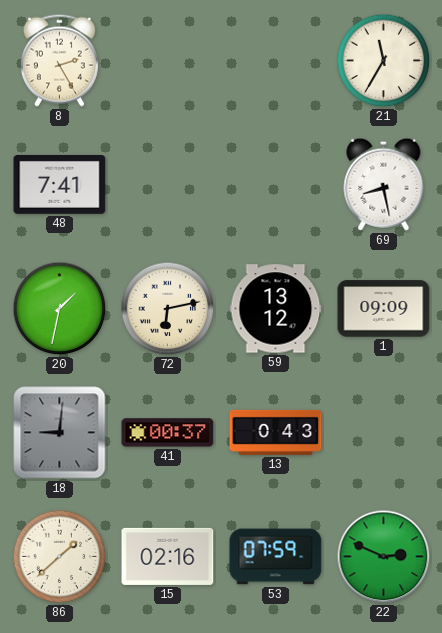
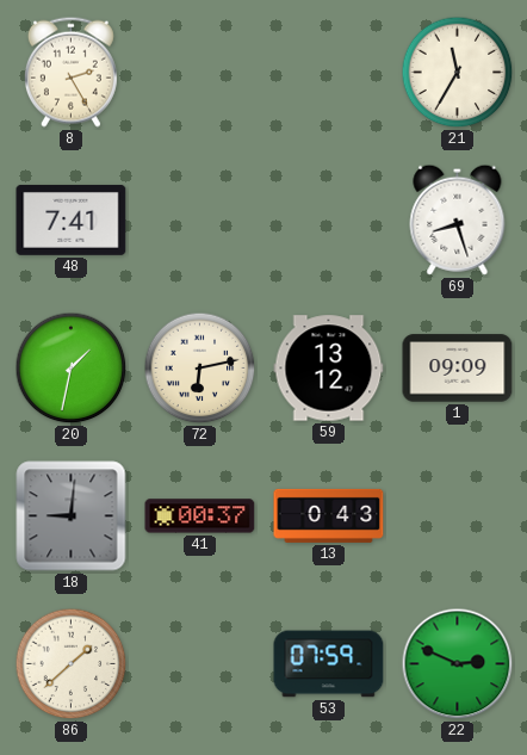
69: 8:28 -> 8:27 (458, 219)
15: 02:16 -> none (168, 556)
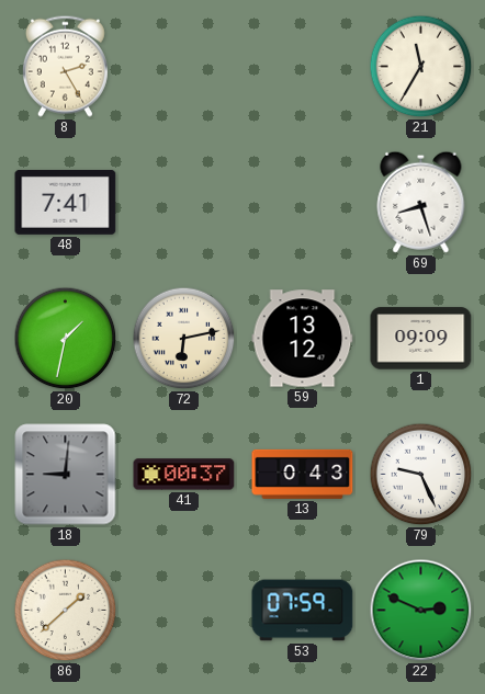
79: none -> 9:26 (421, 475)
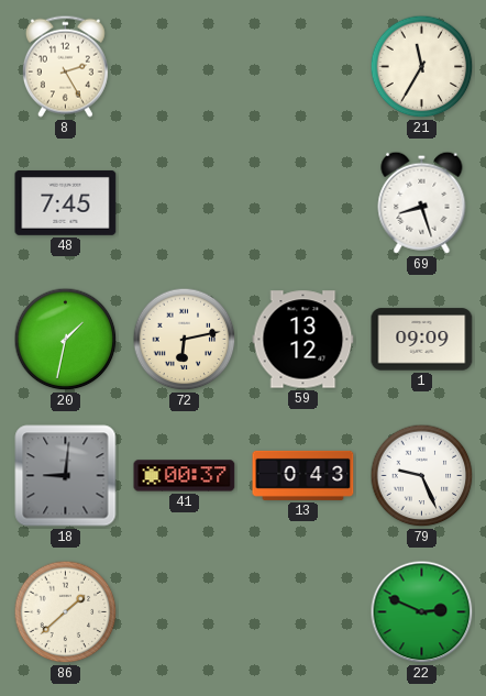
48: 7:41 -> 7:45 (66, 203)
53: 07:59 -> none (303, 611)
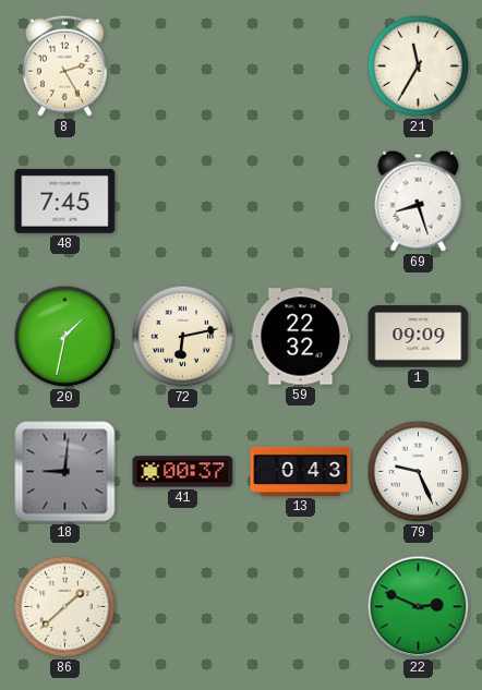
59: 13:12 -> 22:32 (301, 337)
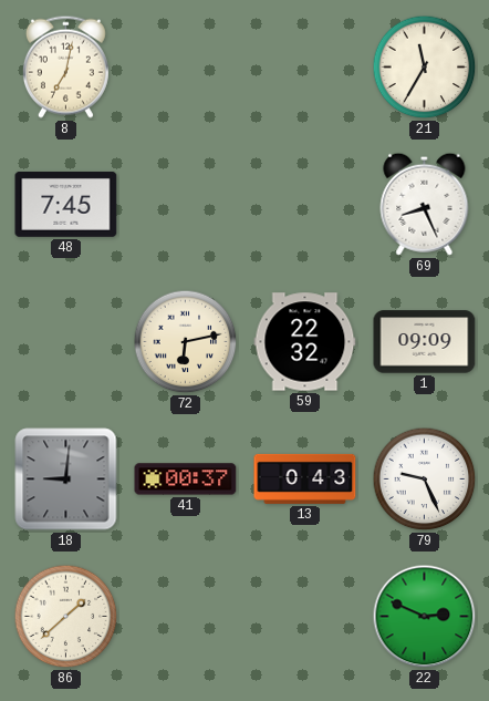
8: 2:25 -> 7:02 (65, 66)
69: 8:27 -> 8:26 (425, 204)
20: 1:32 -> none (65, 337)
